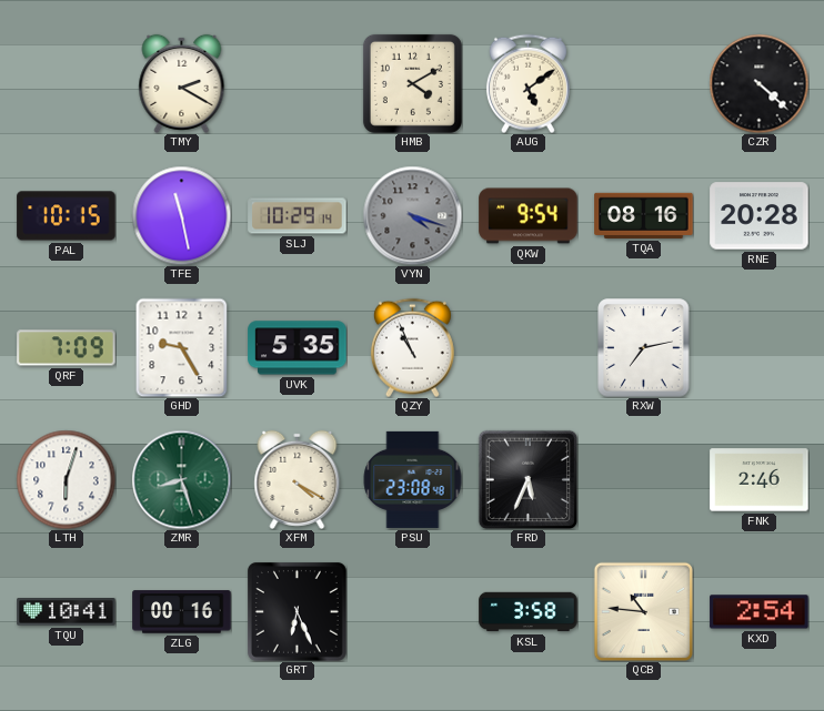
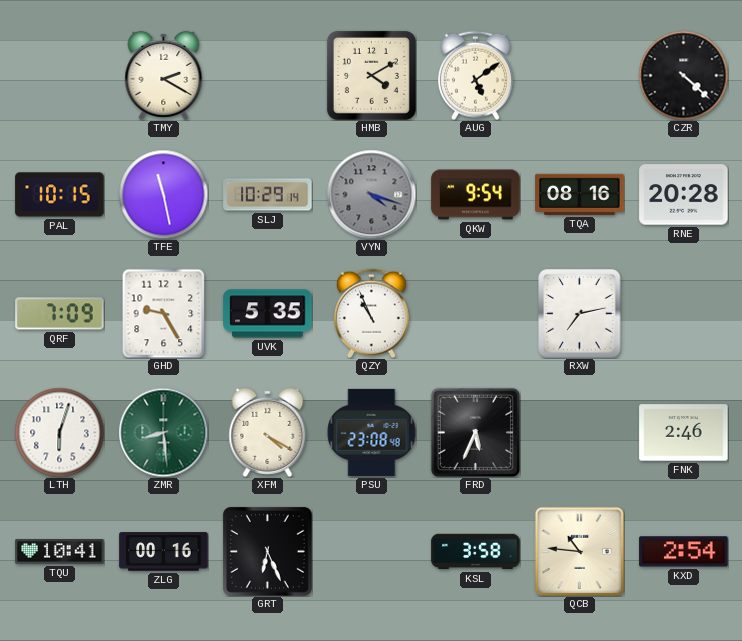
ZMR: 8:27 -> 8:29 (163, 432)
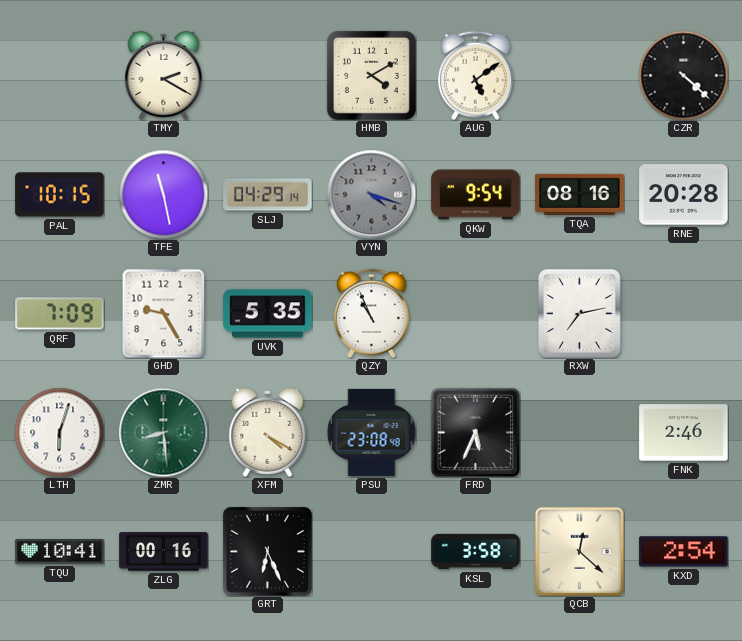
SLJ: 10:29 -> 04:29 (268, 195)
QCB: 10:46 -> 12:22 (579, 551)
